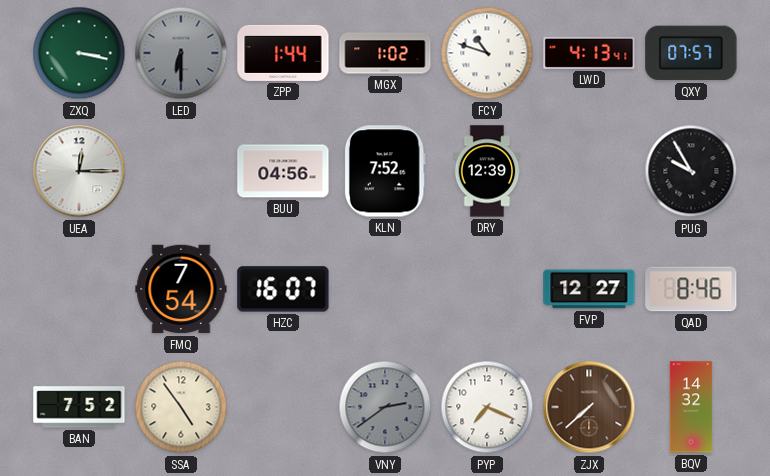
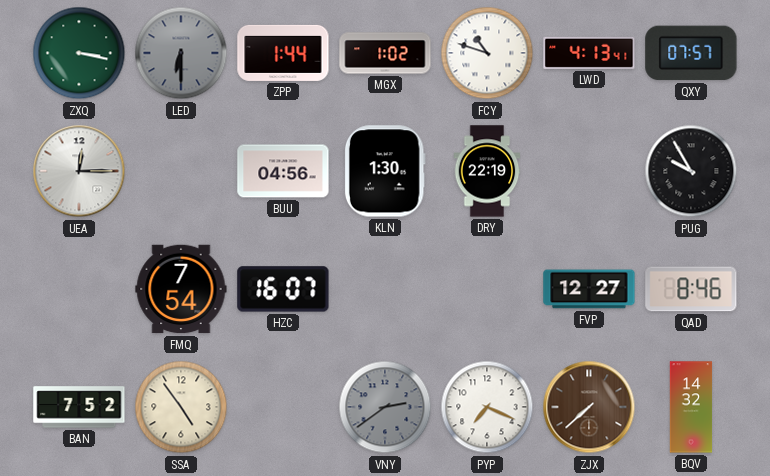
KLN: 7:52 -> 1:30 (385, 171)
DRY: 12:39 -> 22:19 (487, 171)
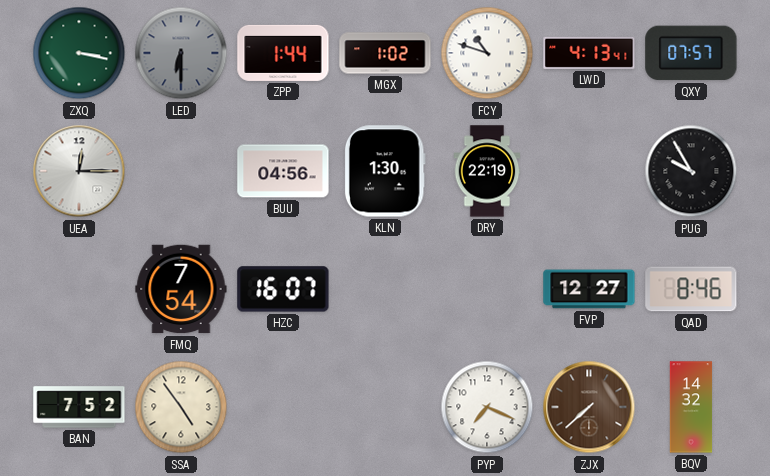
VNY: 2:39 -> none (385, 407)
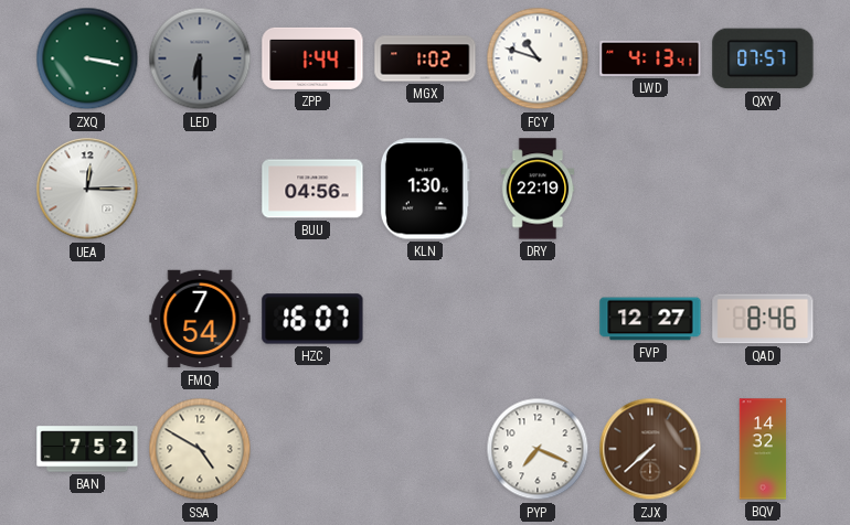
PUG: 9:55 -> none (691, 171)
SSA: 4:54 -> 4:50 (200, 449)
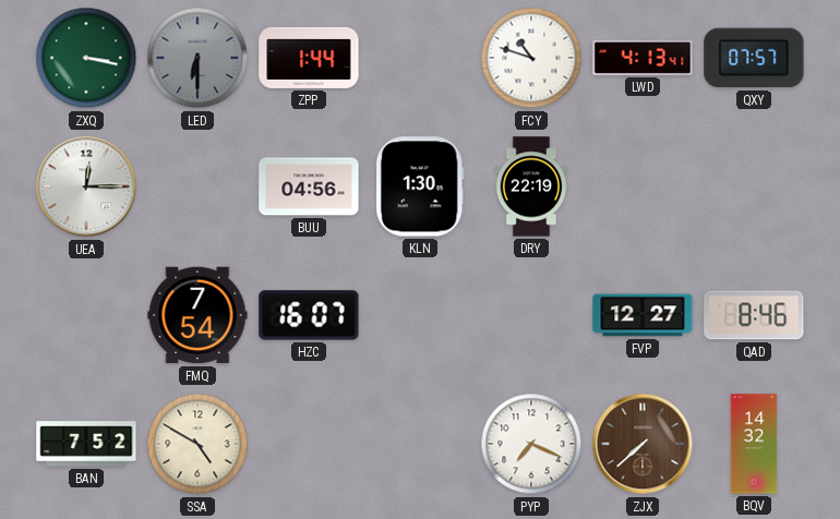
MGX: 1:02 -> none (425, 58)
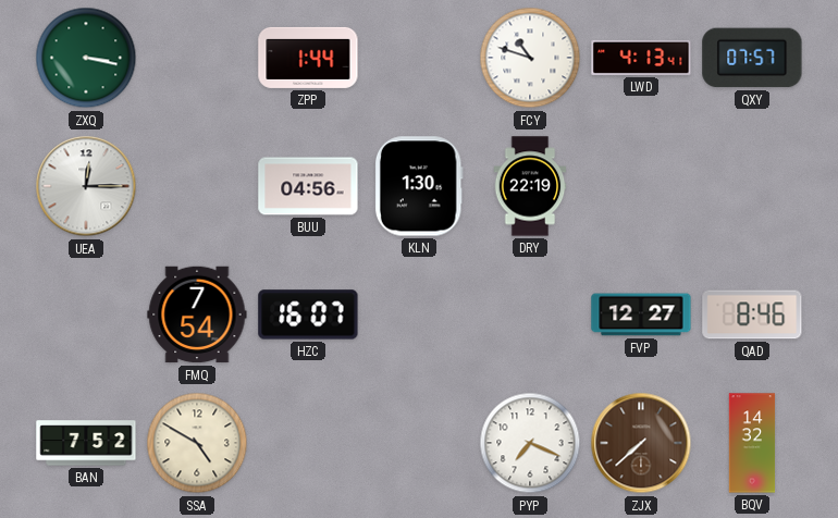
LED: 6:30 -> none (197, 58)
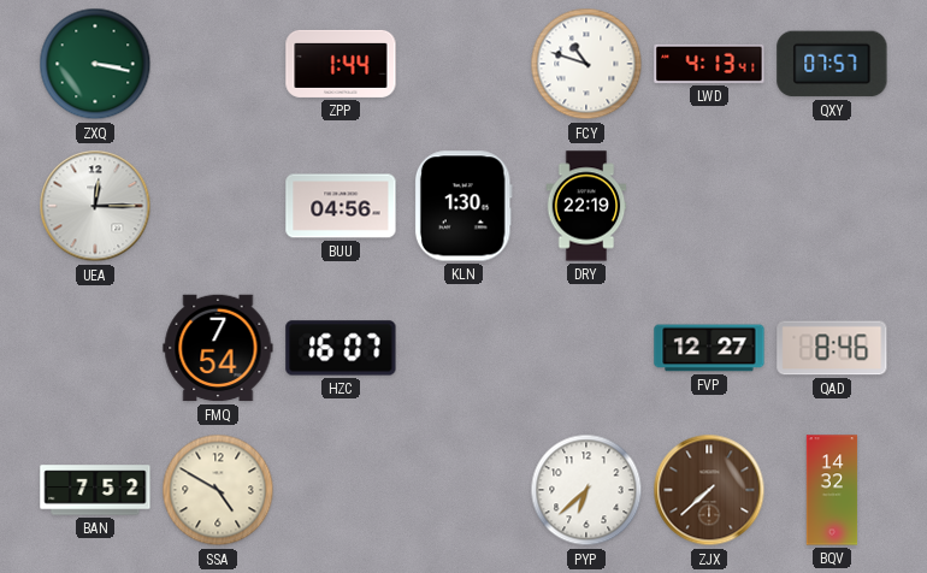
PYP: 7:19 -> 6:38 (586, 490)
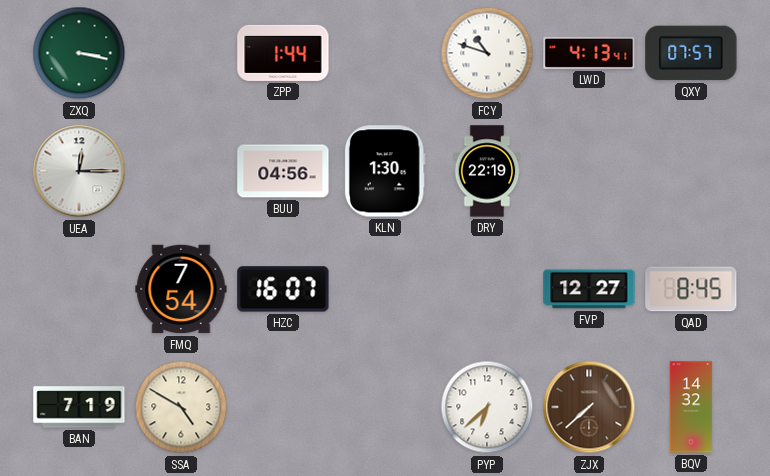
QAD: 8:46 -> 8:45 (691, 289)
BAN: 7:52 -> 7:19 (79, 407)
